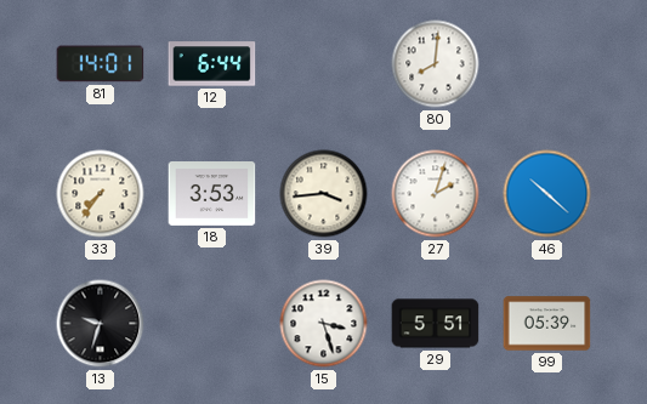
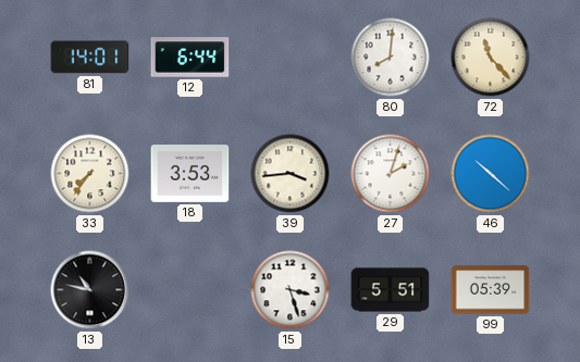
72: none -> 11:23 (491, 58)
13: 9:33 -> 10:47 (90, 290)
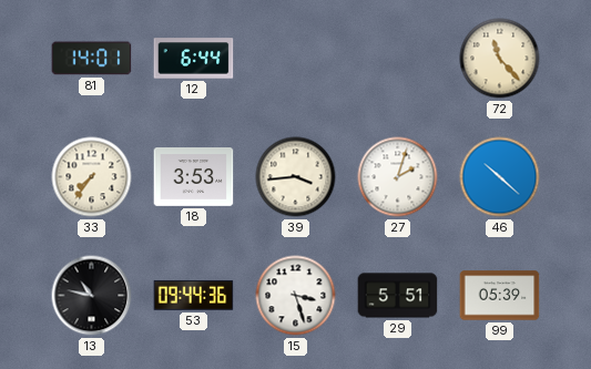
80: 8:01 -> none (391, 58)
53: none -> 09:44 (194, 295)
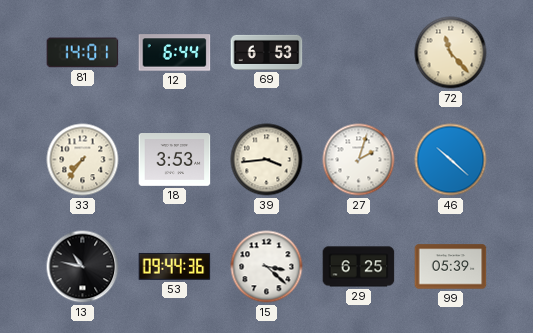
69: none -> 6:53 (267, 52)
15: 3:27 -> 3:22 (267, 267)
29: 5:51 -> 6:25 (359, 267)
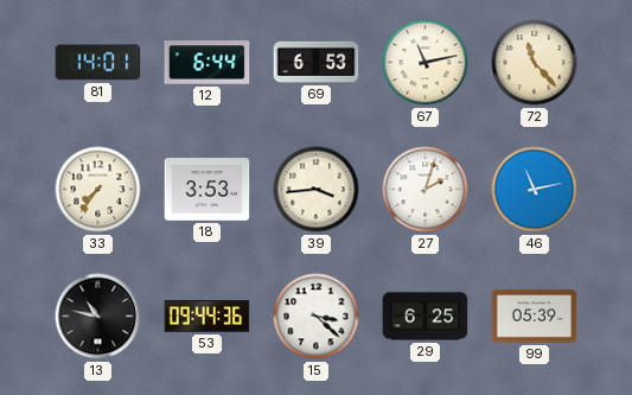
67: none -> 11:13 (426, 63)
46: 10:22 -> 11:13 (535, 190)
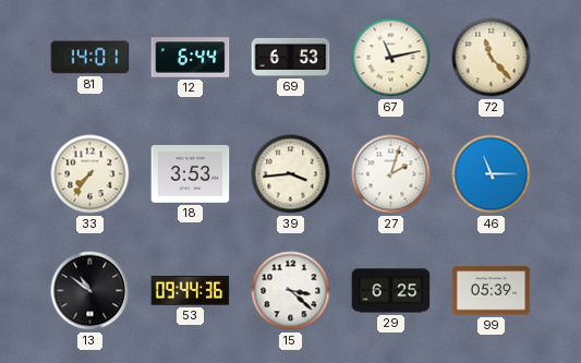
46: 11:13 -> 11:15 (492, 174)
13: 10:47 -> 10:51 (90, 291)
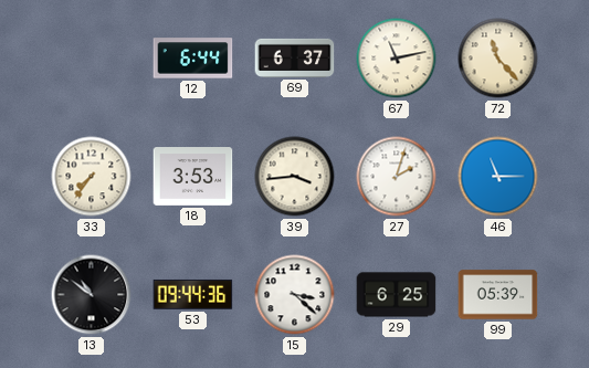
81: 14:01 -> none (90, 58)
69: 6:53 -> 6:37 (295, 57)
